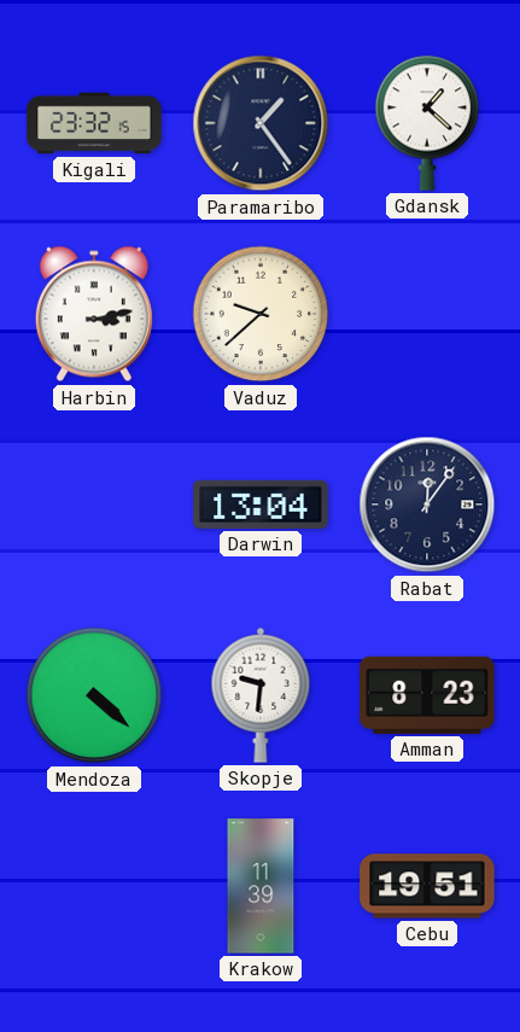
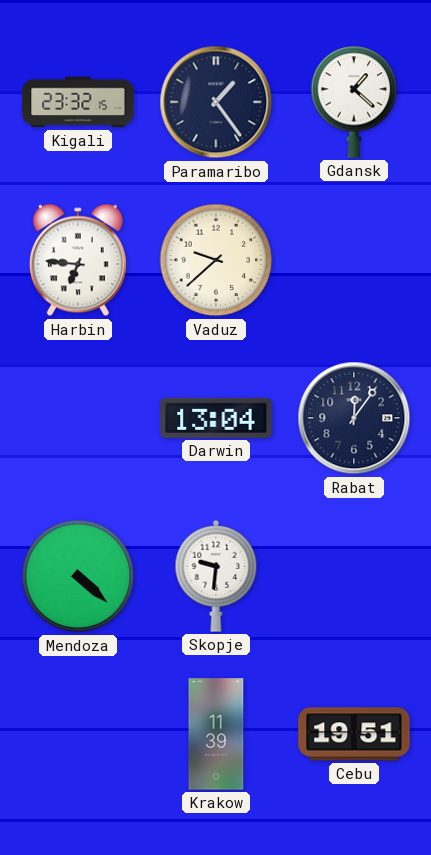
Harbin: 3:13 -> 6:46 (78, 260)
Amman: 8:23 -> none (427, 695)
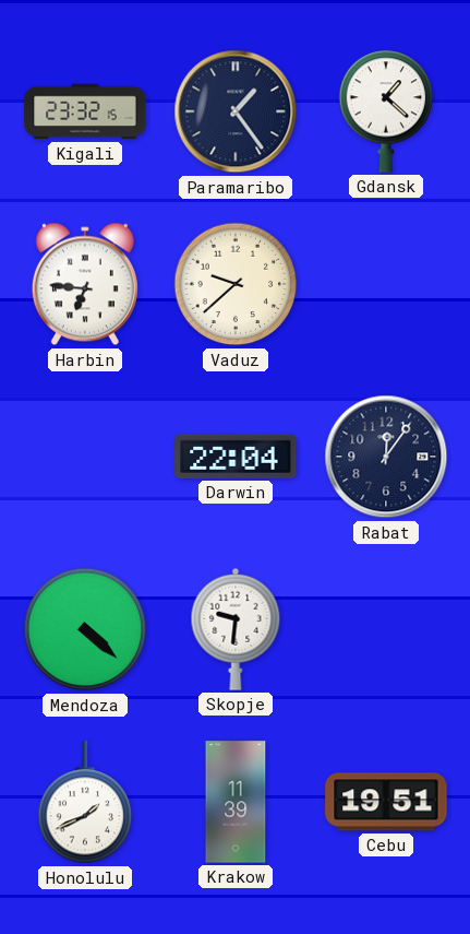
Darwin: 13:04 -> 22:04 (236, 457)
Honolulu: none -> 1:41 (85, 803)
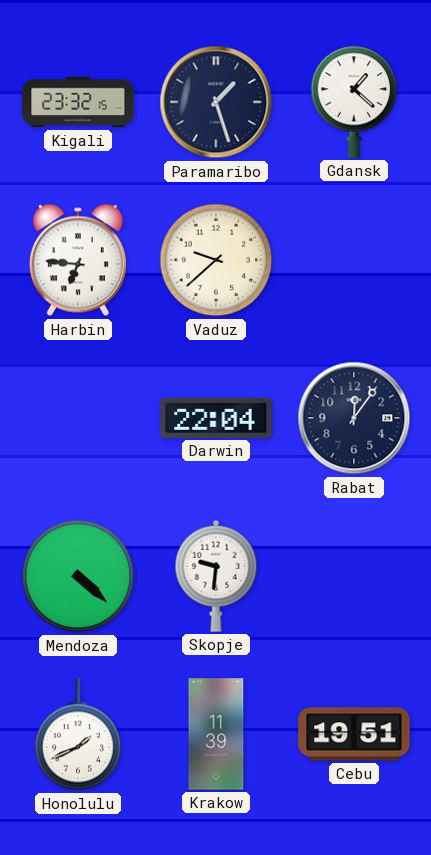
Paramaribo: 1:24 -> 1:27 (216, 102)
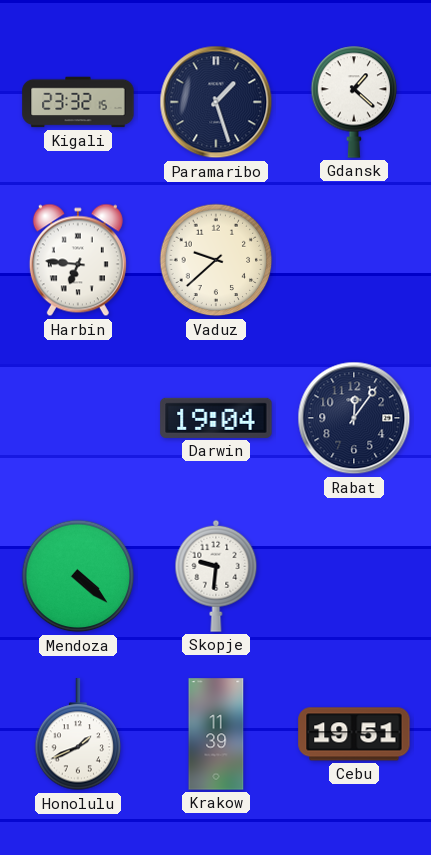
Darwin: 22:04 -> 19:04 (216, 418)
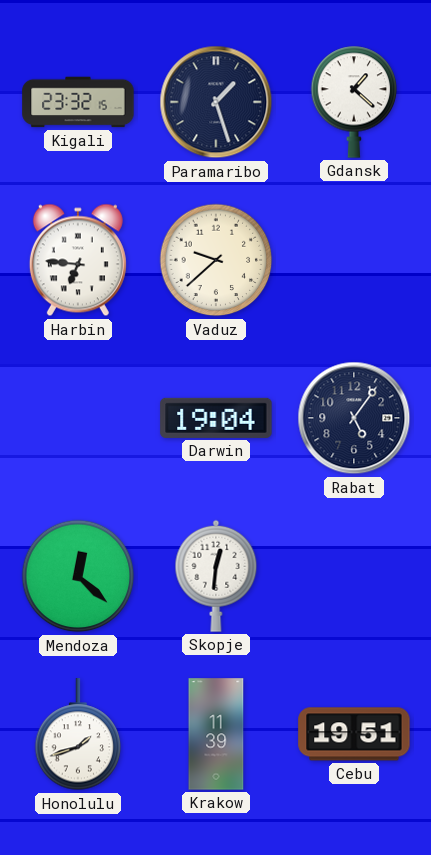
Rabat: 12:06 -> 5:06 (354, 418)
Mendoza: 4:22 -> 12:22 (78, 576)
Skopje: 9:31 -> 12:31 (216, 576)
Honolulu: 1:41 -> 1:42 (78, 735)
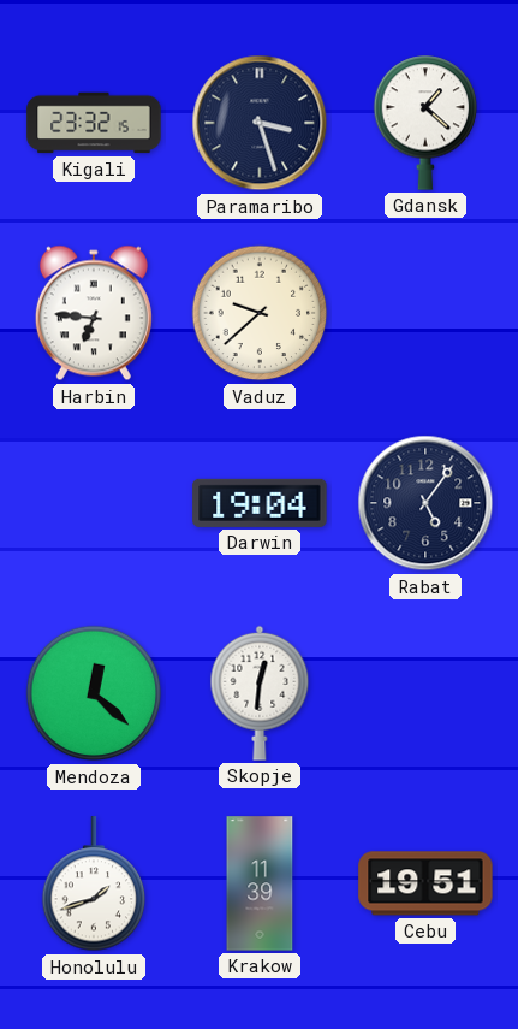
Paramaribo: 1:27 -> 3:27 (260, 123)
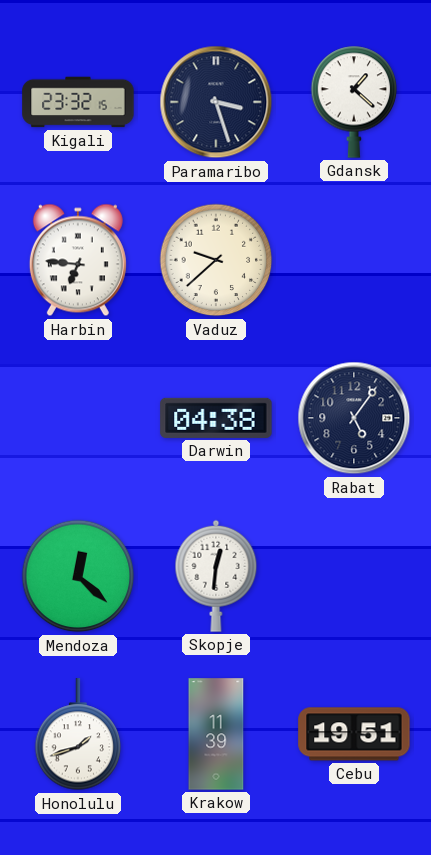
Darwin: 19:04 -> 04:38 (216, 418)
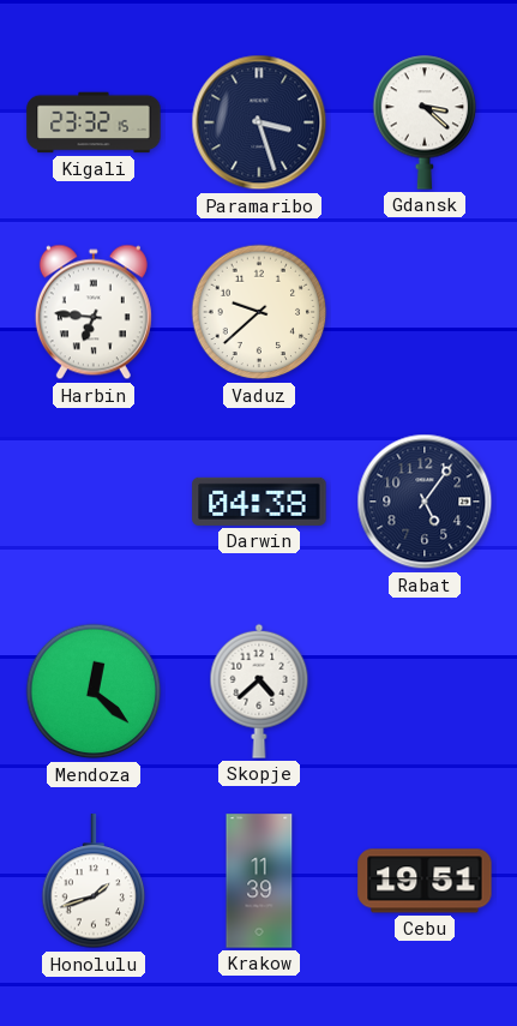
Gdansk: 1:22 -> 3:22 (425, 122)
Skopje: 12:31 -> 4:38 (259, 691)
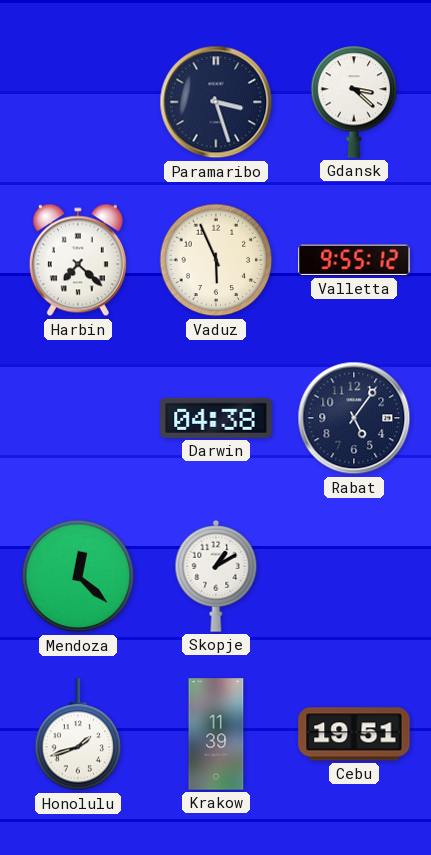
Kigali: 23:32 -> none (94, 122)
Harbin: 6:46 -> 7:22 (78, 260)
Vaduz: 9:38 -> 5:56 (216, 260)
Valletta: none -> 9:55 (354, 260)
Skopje: 4:38 -> 1:10 (216, 576)
